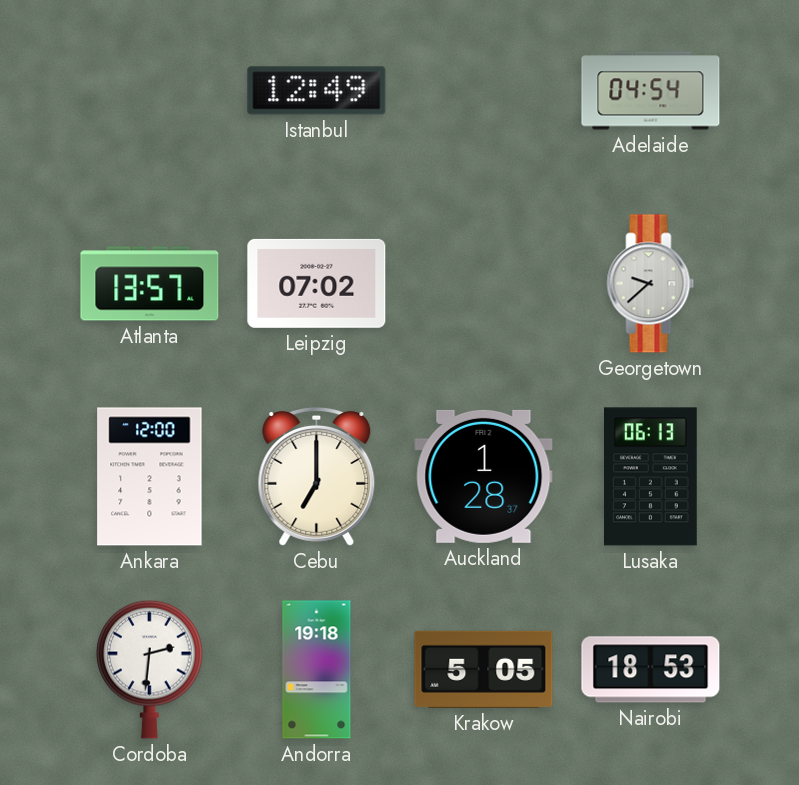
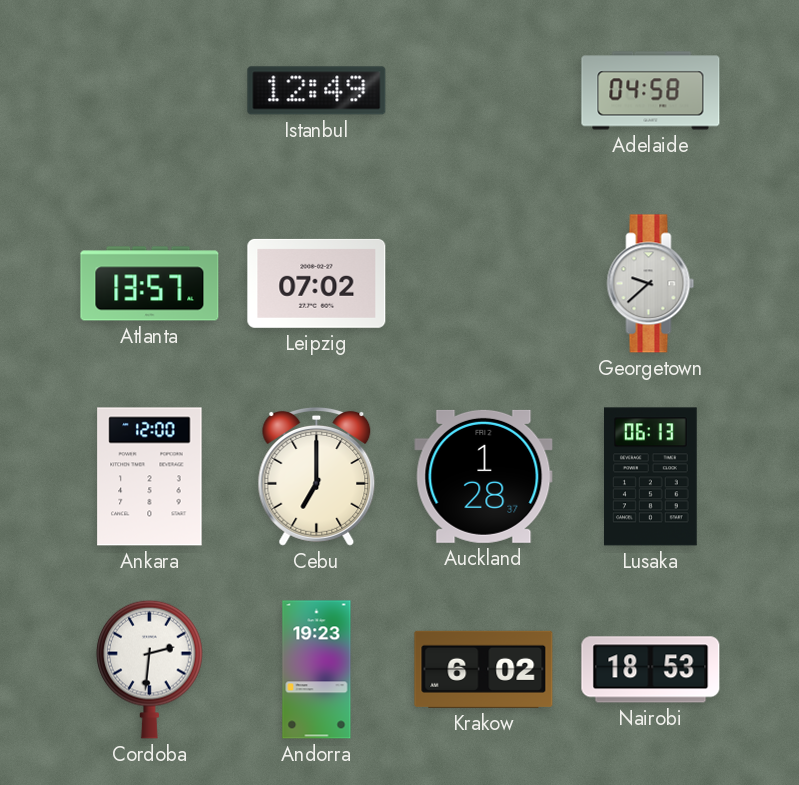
Adelaide: 04:54 -> 04:58 (651, 91)
Andorra: 19:18 -> 19:23 (317, 670)
Krakow: 5:05 -> 6:02 (484, 669)
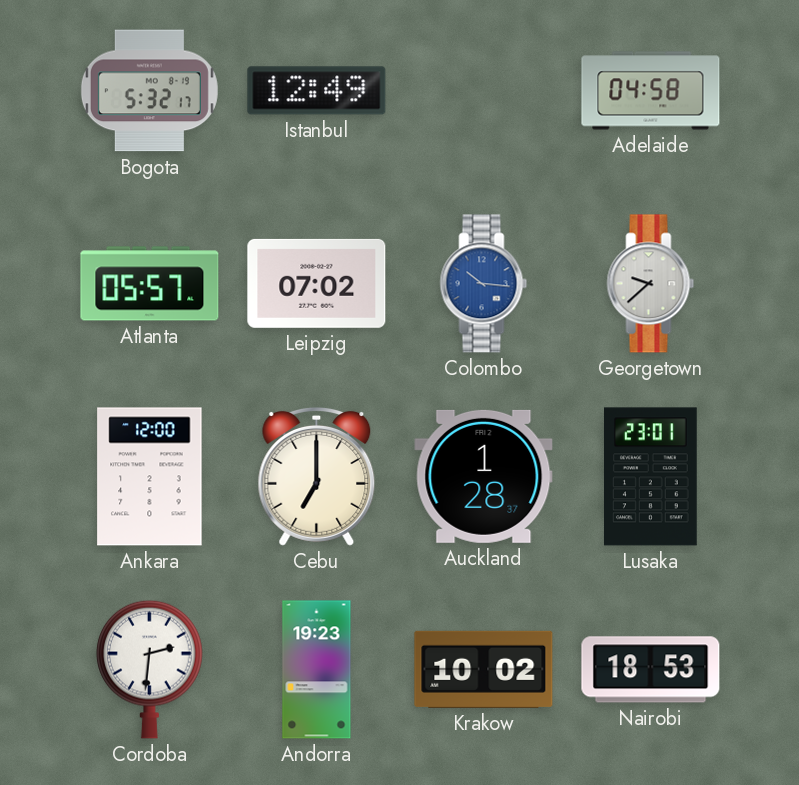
Bogota: none -> 5:32 (149, 91)
Atlanta: 13:57 -> 05:57 (150, 284)
Colombo: none -> 10:16 (484, 284)
Lusaka: 06:13 -> 23:01 (651, 477)
Krakow: 6:02 -> 10:02 (484, 669)
